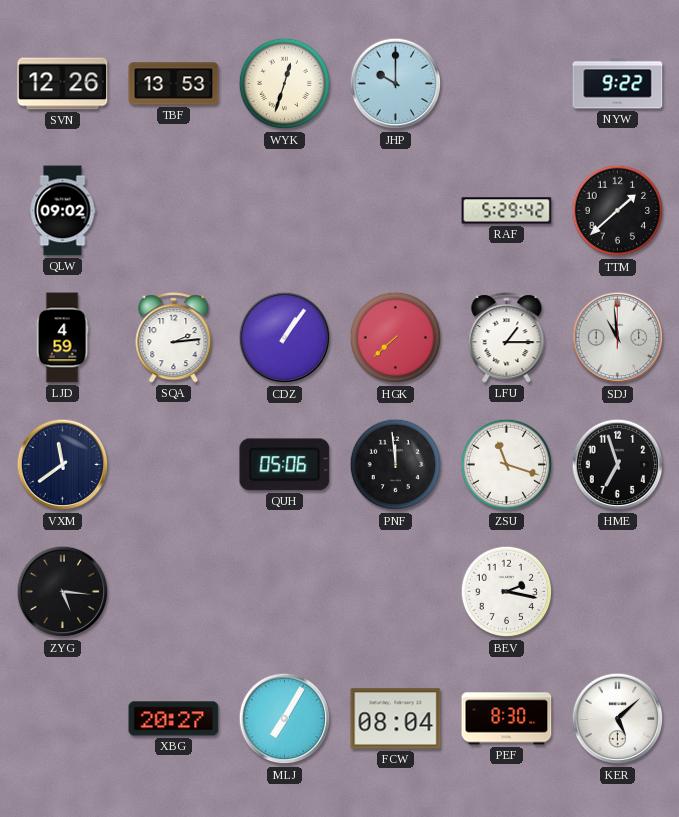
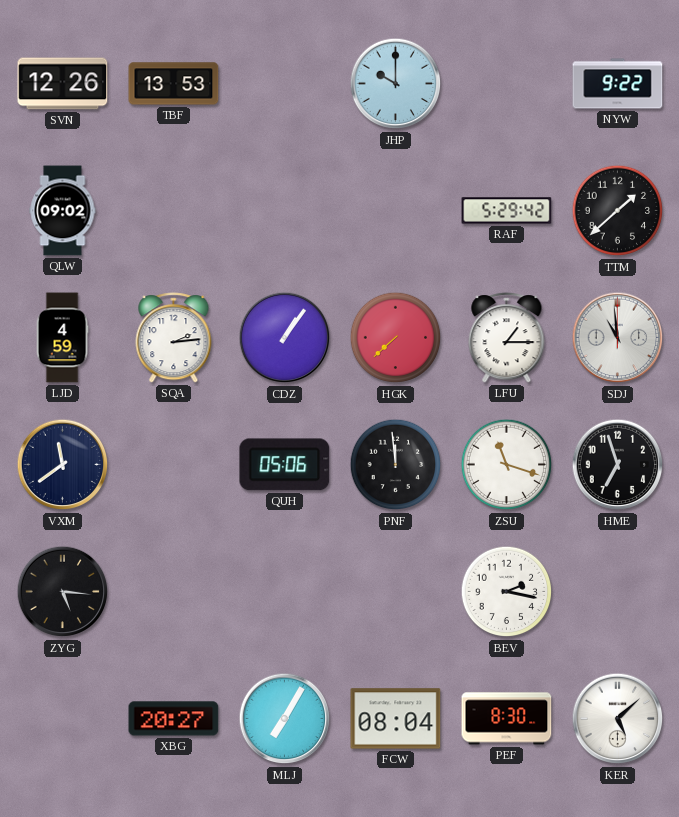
WYK: 12:33 -> none (285, 84)
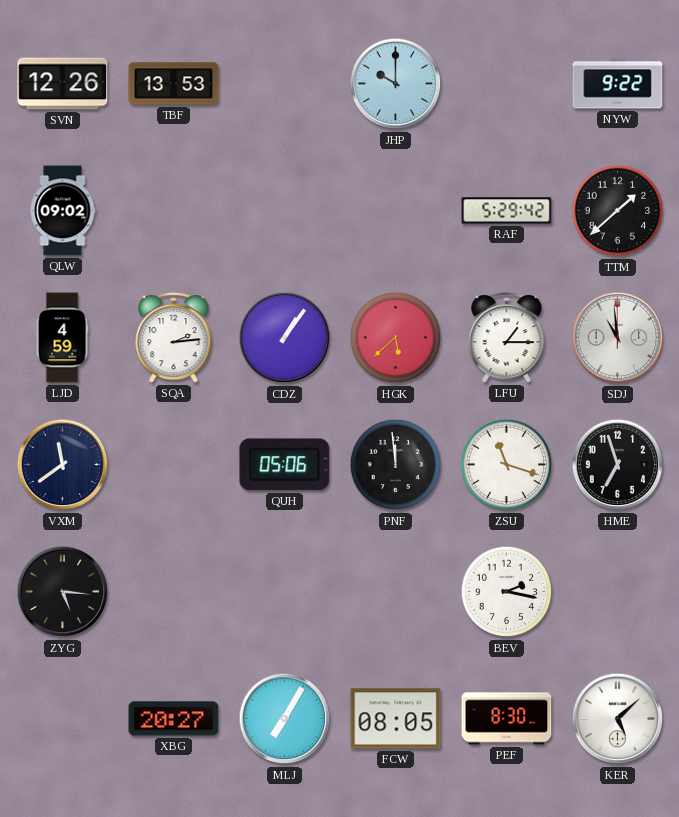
HGK: 7:38 -> 5:38 (396, 338)
FCW: 08:04 -> 08:05 (396, 719)
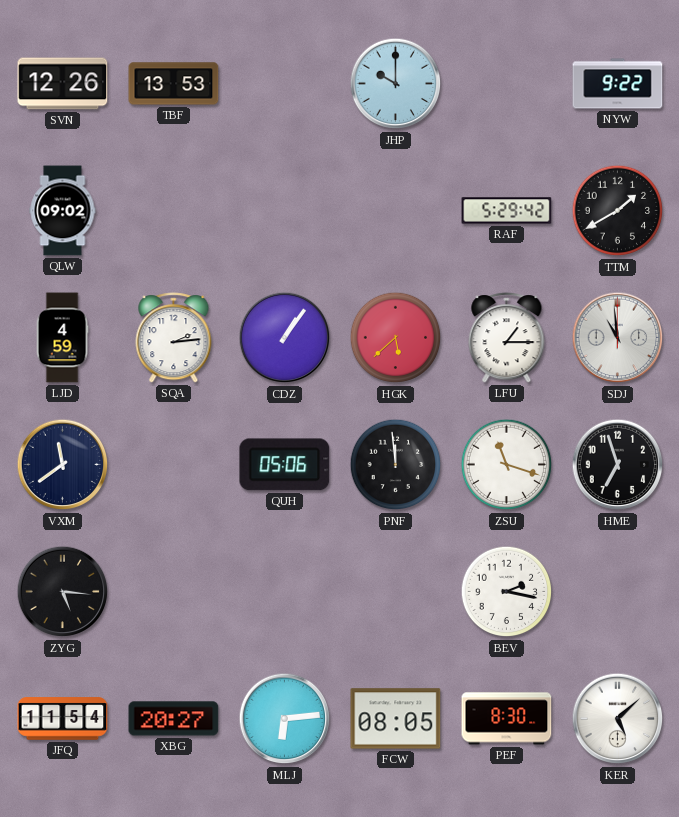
TTM: 1:38 -> 1:40 (618, 211)
JFQ: none -> 11:54 (63, 719)
MLJ: 7:05 -> 6:14 (285, 719)
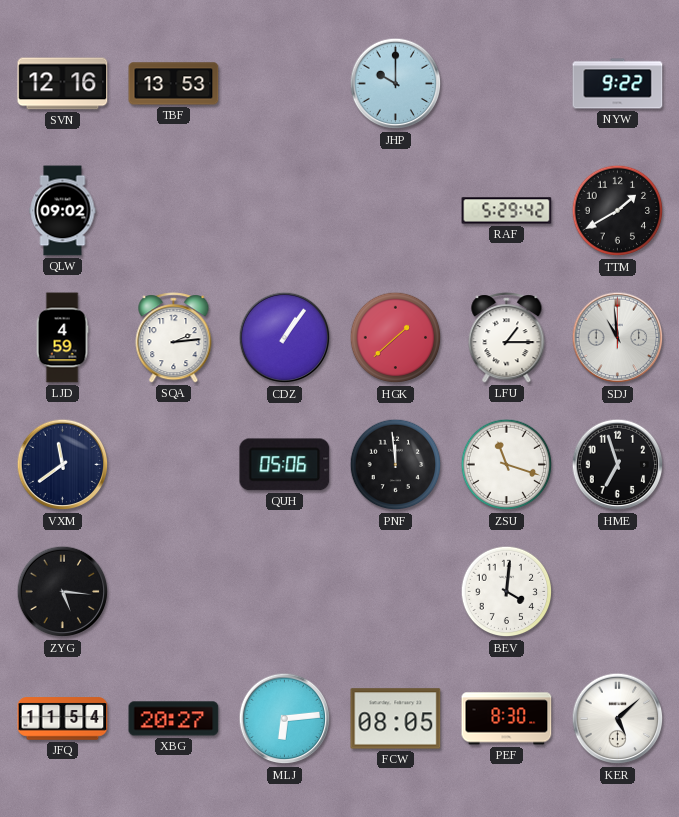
SVN: 12:26 -> 12:16 (63, 84)
HGK: 5:38 -> 1:38 (396, 338)
BEV: 2:17 -> 4:01 (507, 592)
